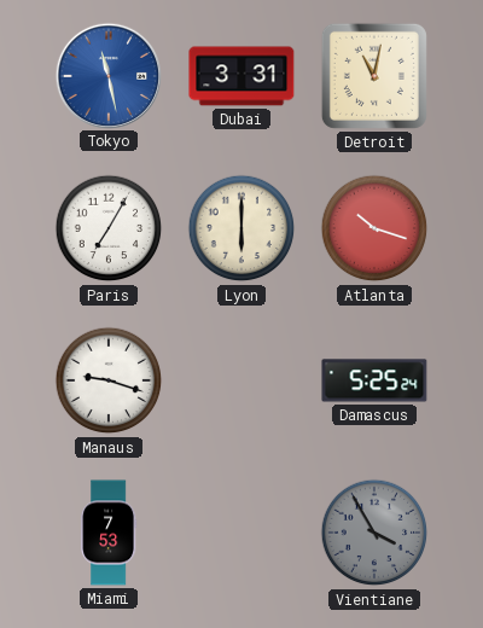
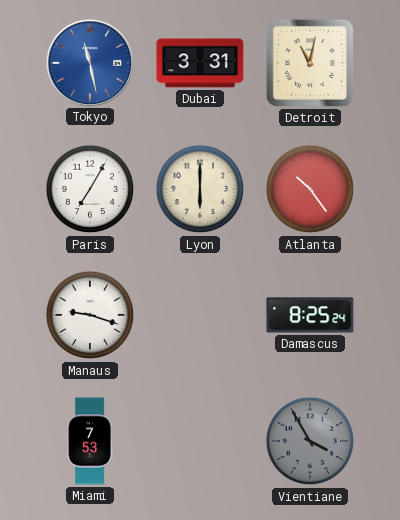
Atlanta: 10:18 -> 10:24 (310, 189)
Damascus: 5:25 -> 8:25 (310, 315)
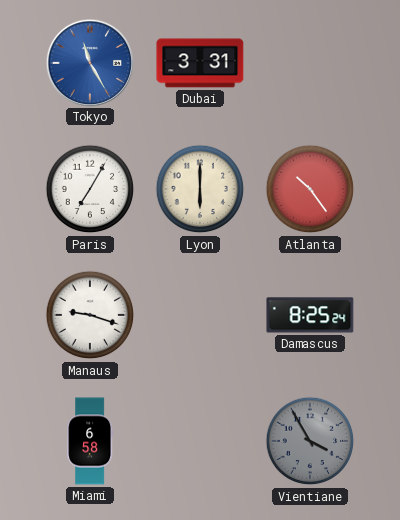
Tokyo: 11:28 -> 11:25 (89, 62)
Detroit: 11:02 -> none (310, 63)
Miami: 7:53 -> 6:58 (90, 441)
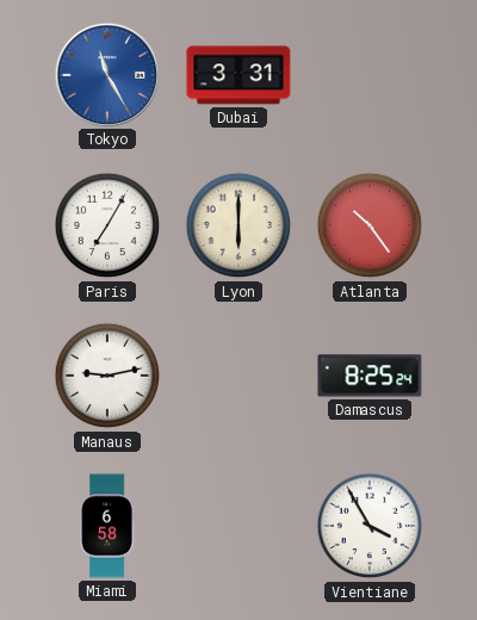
Manaus: 9:18 -> 9:13 (107, 376)
Vientiane dial: grey -> white (370, 526)
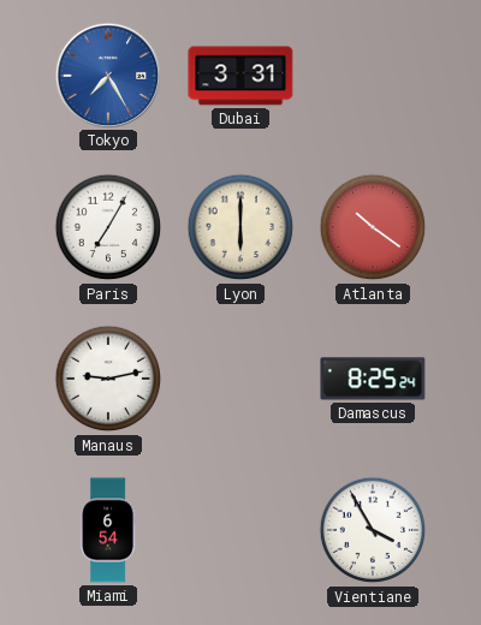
Tokyo: 11:25 -> 7:25 (107, 75)
Atlanta: 10:24 -> 10:21 (373, 227)
Miami: 6:58 -> 6:54 (108, 530)
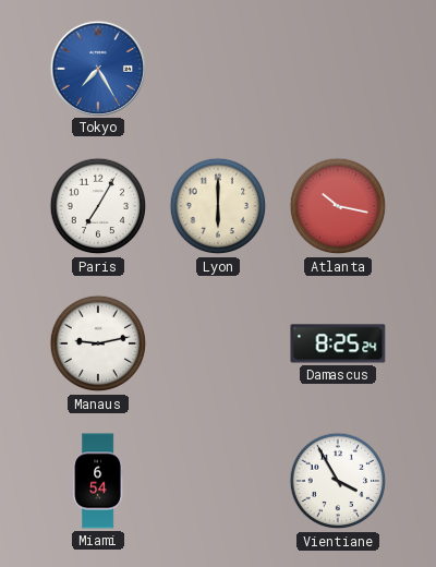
Dubai: 3:31 -> none (240, 76)
Atlanta: 10:21 -> 10:17 (338, 206)
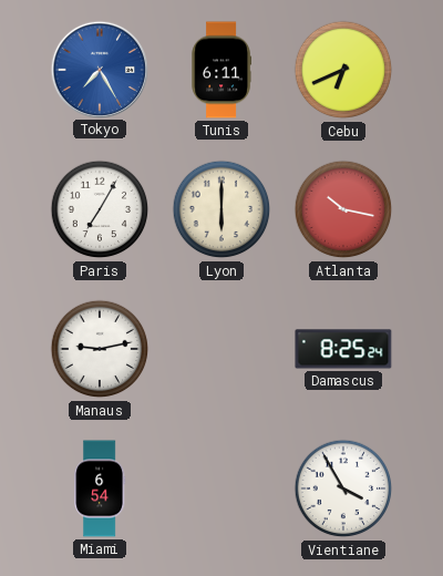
Tunis: none -> 6:11 (220, 70)
Cebu: none -> 6:41 (343, 70)
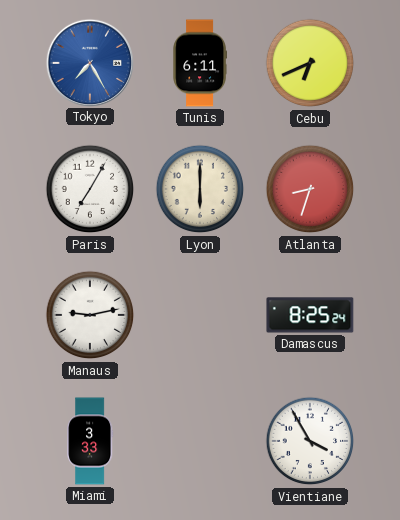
Atlanta: 10:17 -> 8:33 (310, 189)
Miami: 6:54 -> 3:33 (90, 441)
